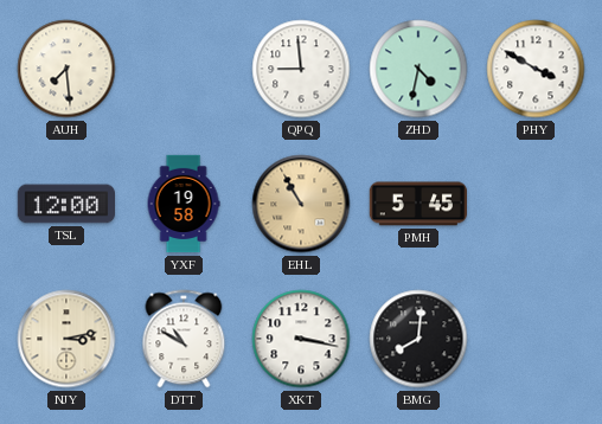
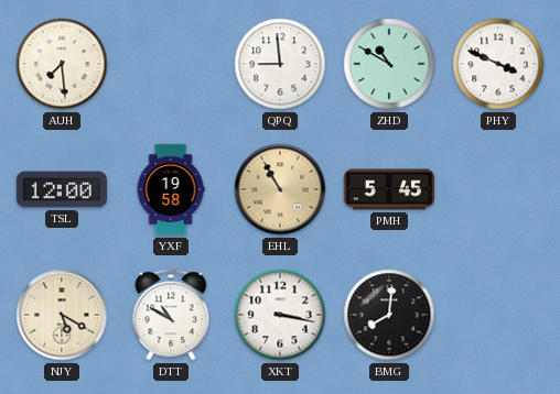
ZHD: 4:32 -> 10:50 (389, 64)
PHY: 3:50 -> 3:49 (498, 64)
NJY: 3:13 -> 5:20 (62, 315)
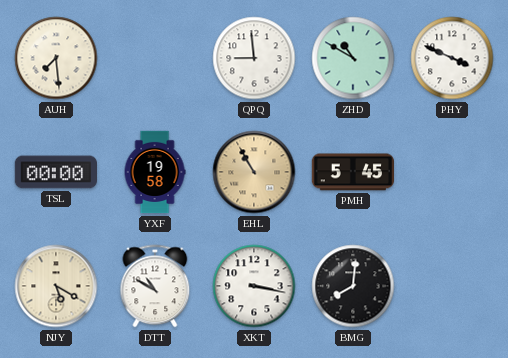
TSL: 12:00 -> 00:00 (55, 172)
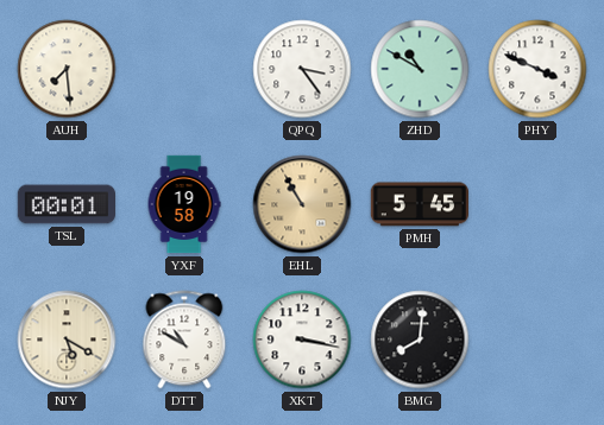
QPQ: 8:59 -> 3:24 (302, 69)
TSL: 00:00 -> 00:01 (65, 204)
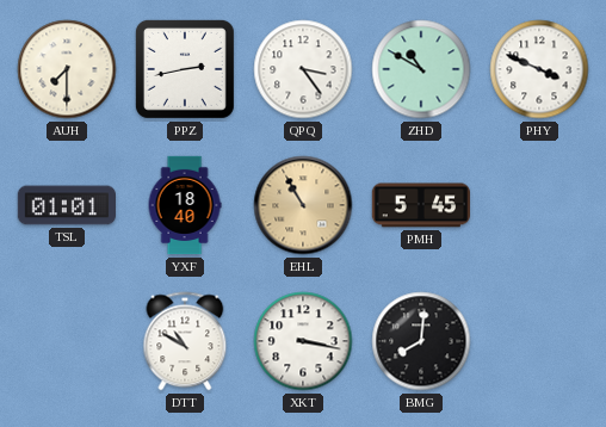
AUH: 7:29 -> 7:30 (67, 69)
PPZ: none -> 2:43 (185, 69)
TSL: 00:01 -> 01:01 (66, 205)
YXF: 19:58 -> 18:40 (185, 205)
NJY: 5:20 -> none (67, 340)
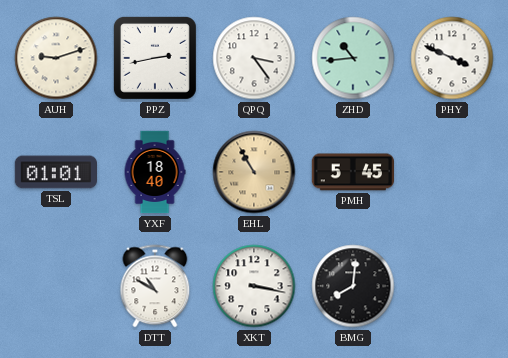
AUH: 7:30 -> 9:12 (56, 58)
ZHD: 10:50 -> 10:44 (353, 58)
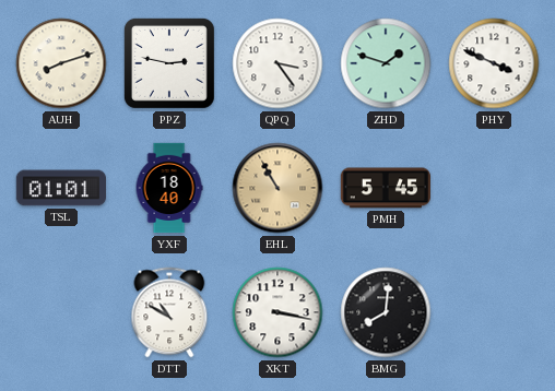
AUH: 9:12 -> 8:12 (61, 63)
PPZ: 2:43 -> 2:47 (169, 63)
ZHD: 10:44 -> 1:48 (386, 63)
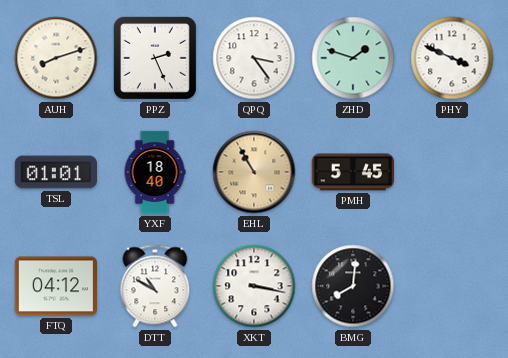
PPZ: 2:47 -> 2:26 (155, 58)
FTQ: none -> 04:12 (55, 286)
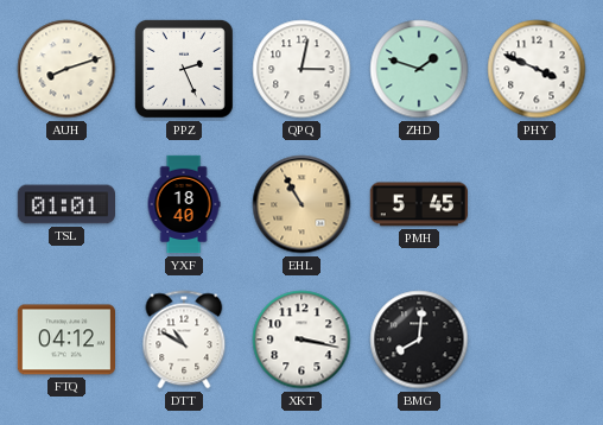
QPQ: 3:24 -> 3:02 (301, 69)
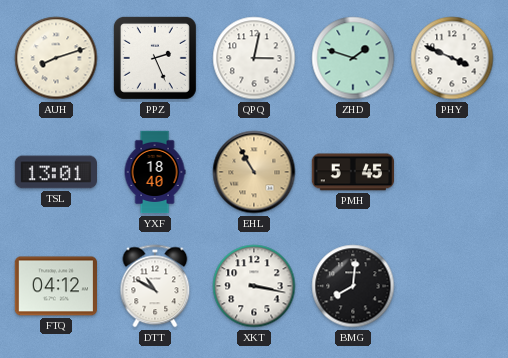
TSL: 01:01 -> 13:01 (55, 172)
